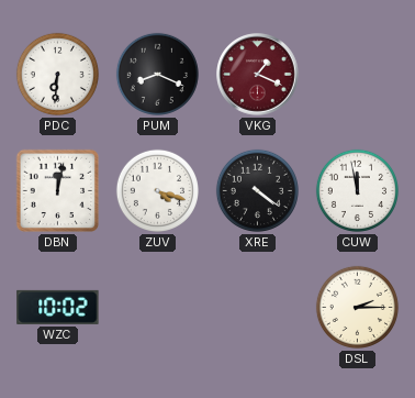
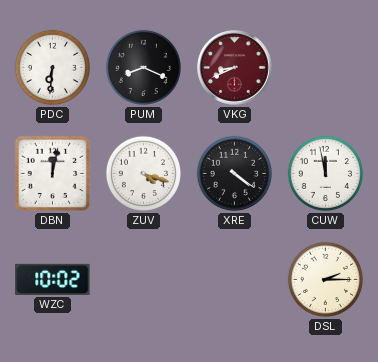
VKG: 1:19 -> 8:41 (235, 68)
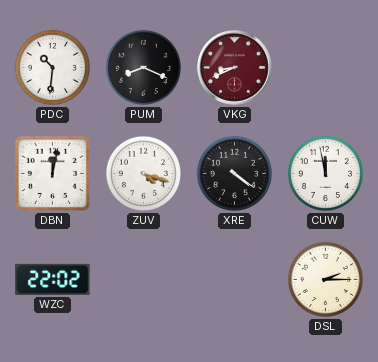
PDC: 6:31 -> 10:31 (52, 67)
WZC: 10:02 -> 22:02 (53, 279)
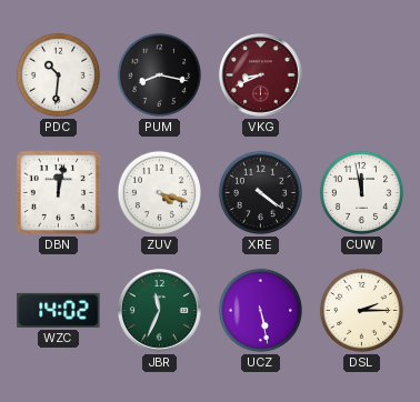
PUM: 8:19 -> 8:17 (159, 74)
WZC: 22:02 -> 14:02 (59, 310)
JBR: none -> 11:34 (160, 311)
UCZ: none -> 5:28 (260, 310)
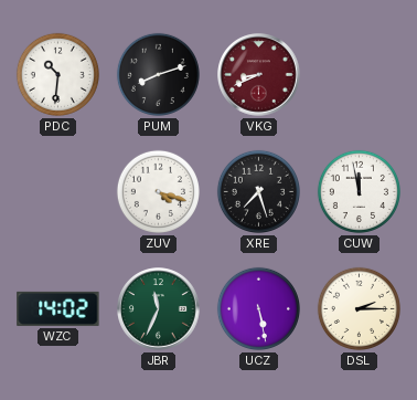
PUM: 8:17 -> 8:12 (158, 74)
DBN: 12:02 -> none (59, 193)
XRE: 4:21 -> 7:27 (258, 191)
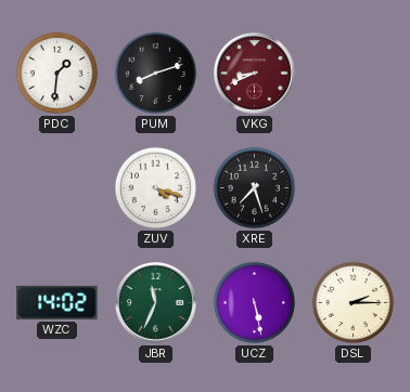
PDC: 10:31 -> 1:31 (56, 73)
CUW: 11:58 -> none (359, 191)
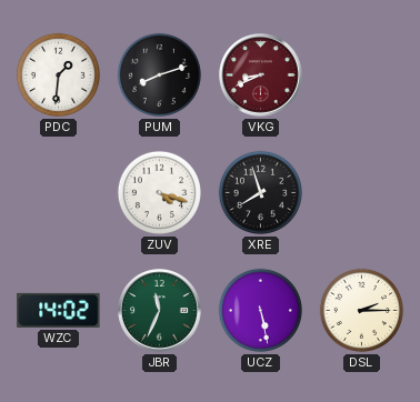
XRE: 7:27 -> 7:57 (260, 192)
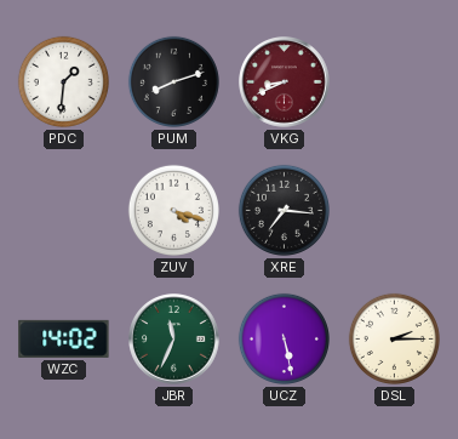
XRE: 7:57 -> 7:16 (284, 210)
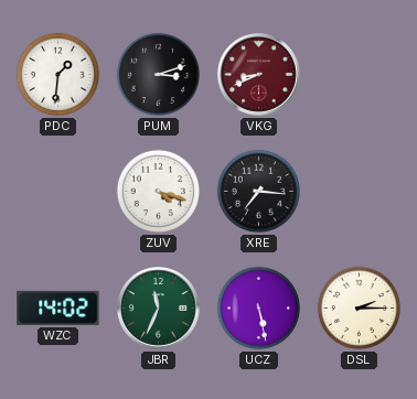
PUM: 8:12 -> 3:12 (158, 74)
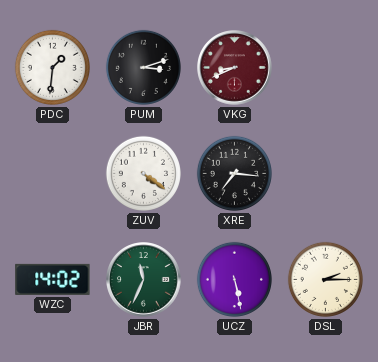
ZUV: 4:18 -> 4:21 (143, 173)
